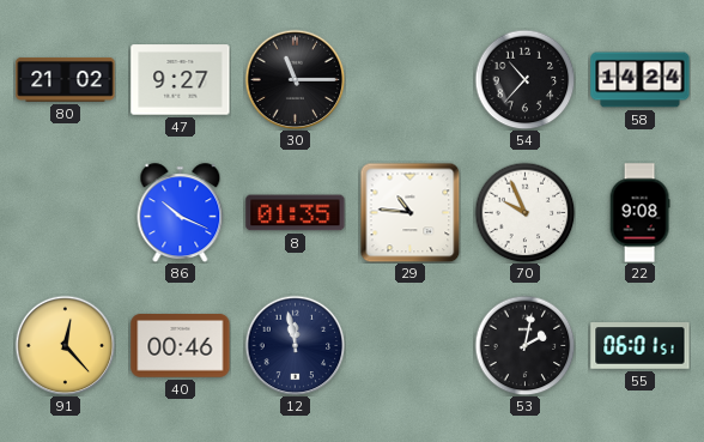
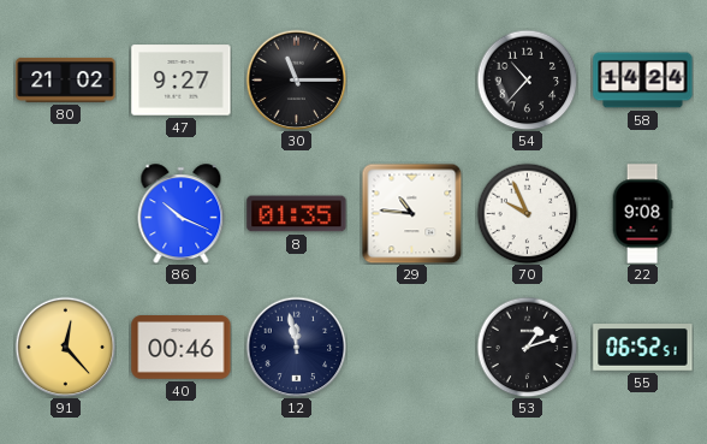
53: 2:02 -> 1:12 (527, 347)
55: 06:01 -> 06:52 (643, 348)
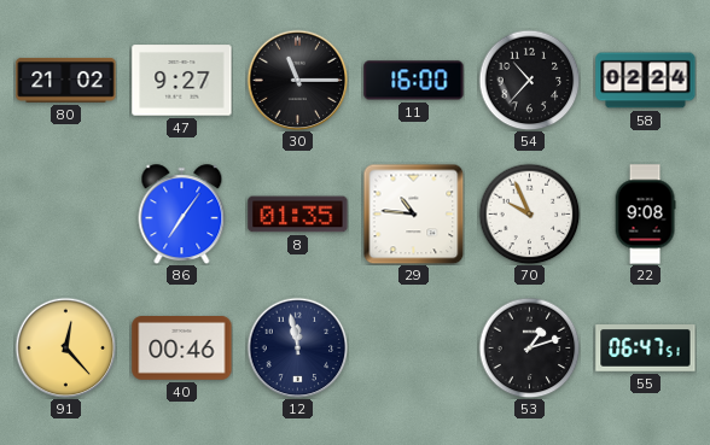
11: none -> 16:00 (414, 81)
58: 14:24 -> 02:24 (646, 81)
86: 10:19 -> 7:06 (182, 215)
55: 06:52 -> 06:47 (646, 349)
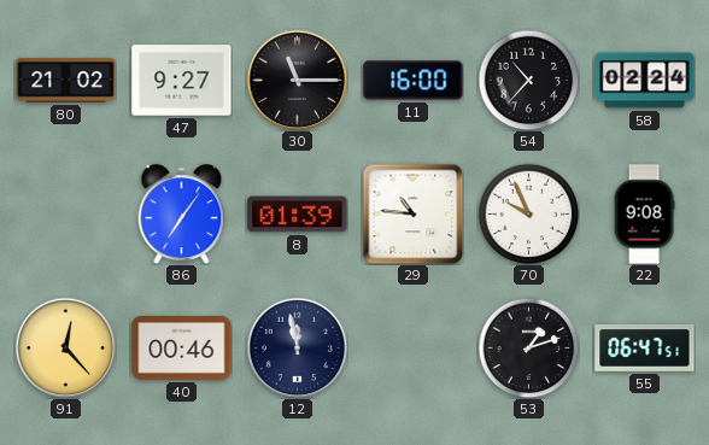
8: 01:35 -> 01:39 (298, 215)
